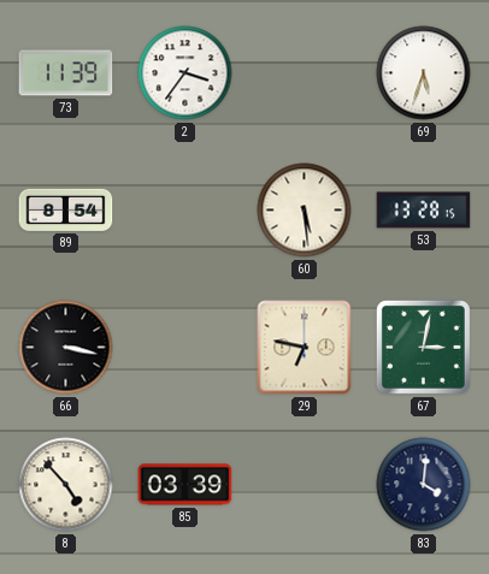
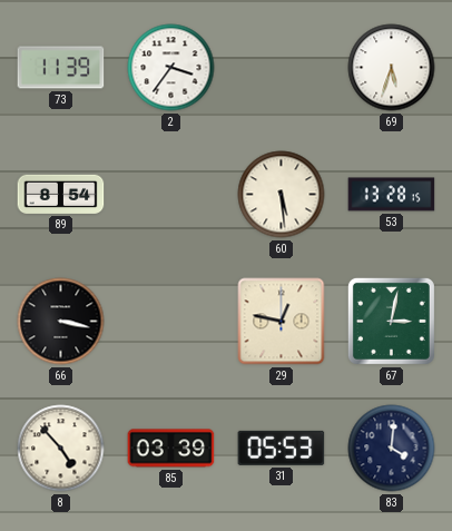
29: 6:47 -> 12:47 (282, 322)
31: none -> 05:53 (282, 448)
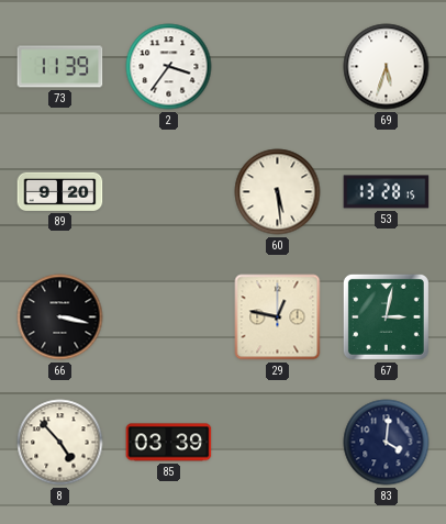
89: 8:54 -> 9:20 (60, 191)
31: 05:53 -> none (282, 448)
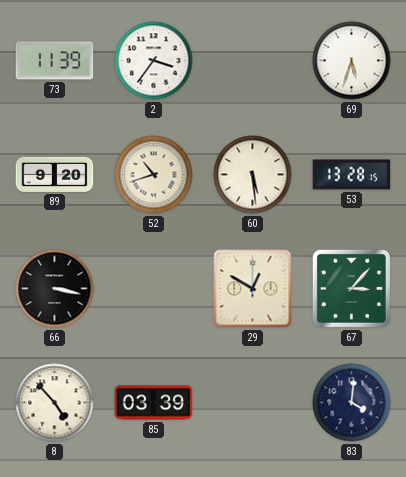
52: none -> 10:42 (154, 175)
29: 12:47 -> 12:50 (253, 289)
67: 3:02 -> 3:07 (351, 288)
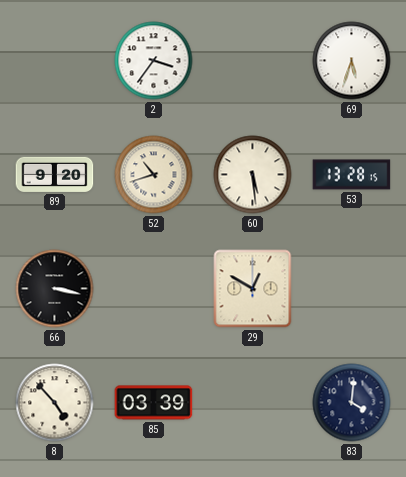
73: 11:39 -> none (55, 61)
67: 3:07 -> none (351, 288)
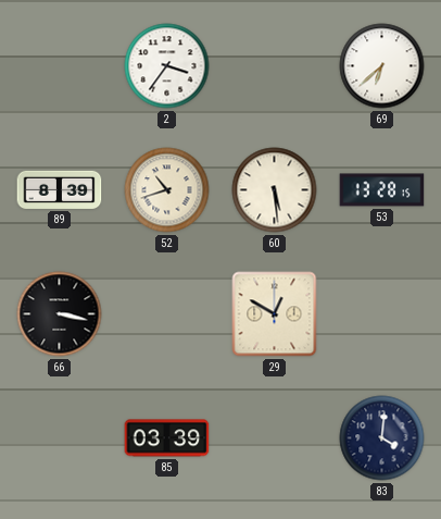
69: 5:33 -> 6:38 (382, 66)
89: 9:20 -> 8:39 (60, 189)
8: 4:53 -> none (55, 403)
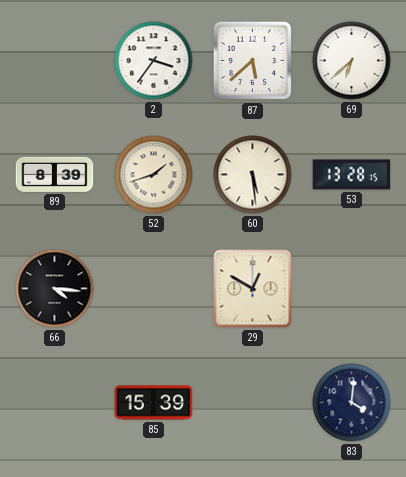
87: none -> 5:38 (253, 61)
52: 10:42 -> 1:42 (154, 175)
66: 3:17 -> 4:16 (55, 289)
85: 03:39 -> 15:39 (154, 403)
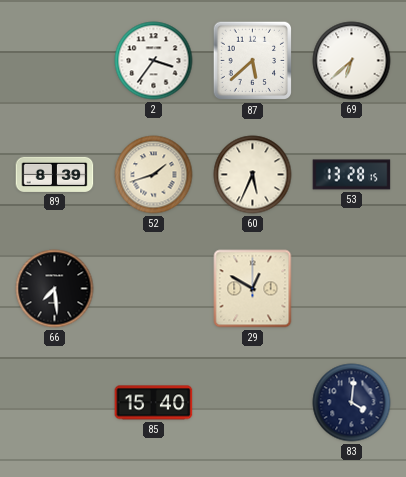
60: 5:29 -> 5:34 (253, 175)
66: 4:16 -> 7:29 (55, 289)
85: 15:39 -> 15:40 (154, 403)
